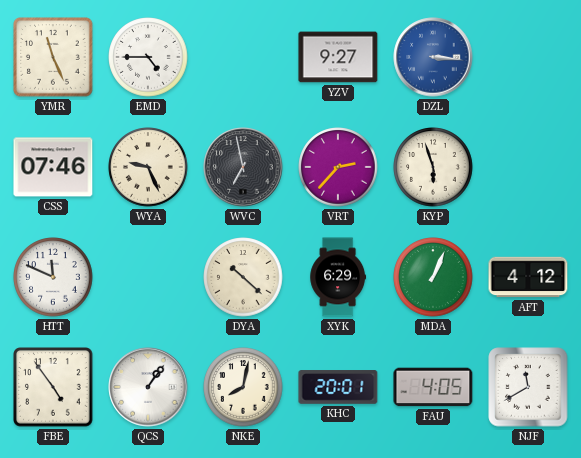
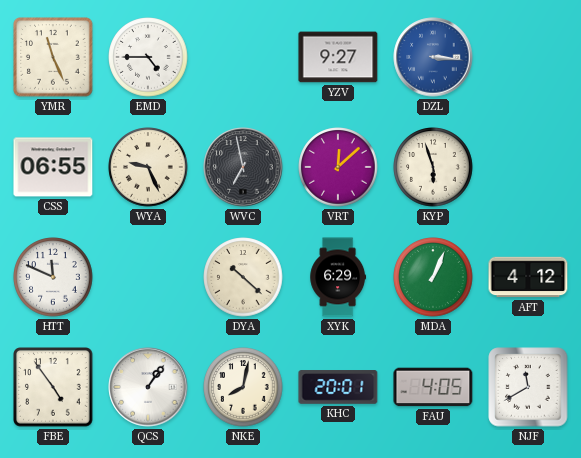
CSS: 07:46 -> 06:55 (53, 167)
VRT: 2:37 -> 12:08 (338, 167)
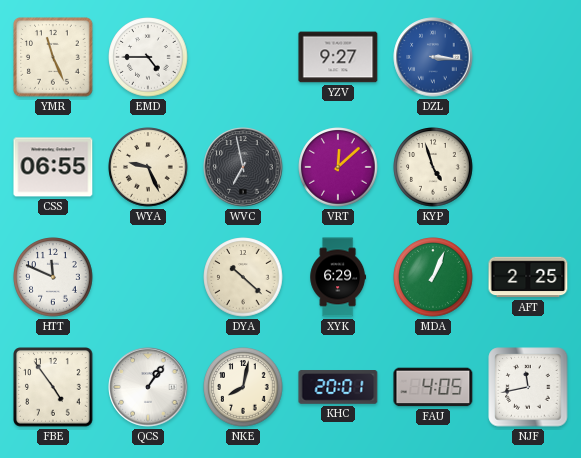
KYP: 5:57 -> 4:57 (433, 167)
AFT: 4:12 -> 2:25 (528, 277)
NJF: 11:40 -> 11:43 (528, 387)
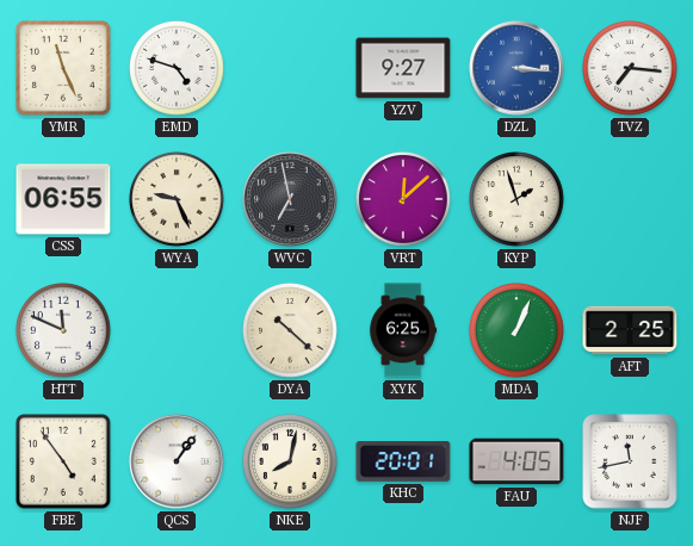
EMD: 4:45 -> 4:48 (177, 68)
TVZ: none -> 7:16 (630, 68)
KYP: 4:57 -> 1:57 (516, 199)
XYK: 6:29 -> 6:25 (403, 330)
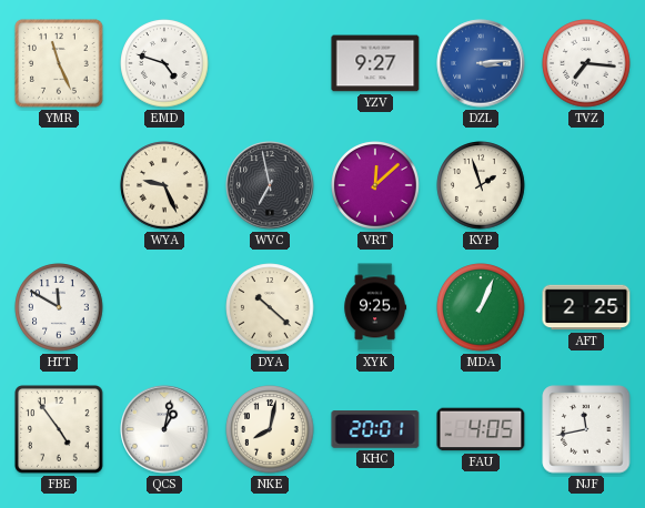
DZL: 3:16 -> 3:14 (481, 63)
CSS: 06:55 -> none (63, 199)
HTT: 11:49 -> 11:50 (59, 307)
XYK: 6:25 -> 9:25 (375, 307)
QCS: 1:06 -> 1:02 (164, 429)
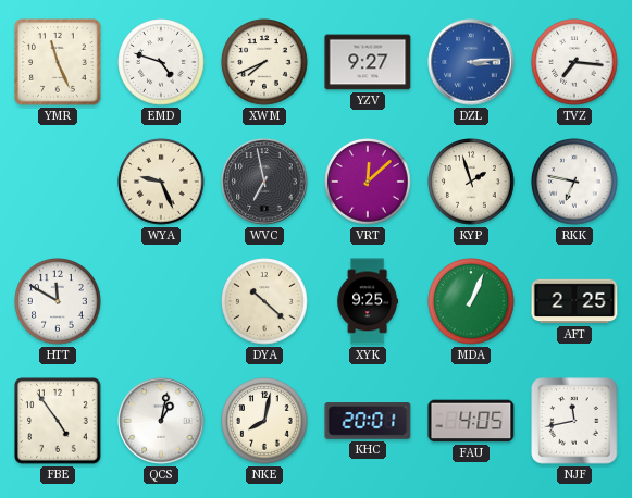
XWM: none -> 7:41 (264, 62)
RKK: none -> 6:47 (574, 182)
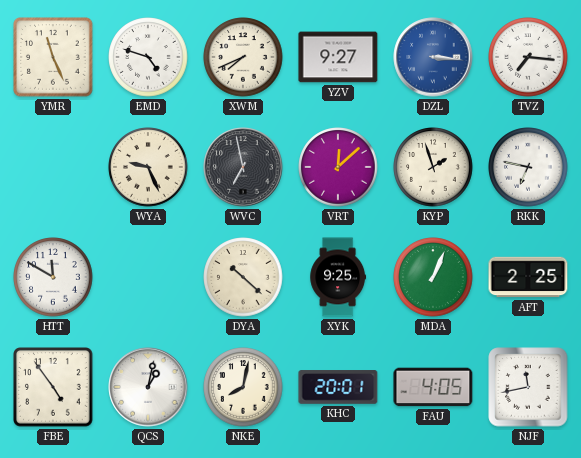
DZL: 3:14 -> 3:16 (433, 57)
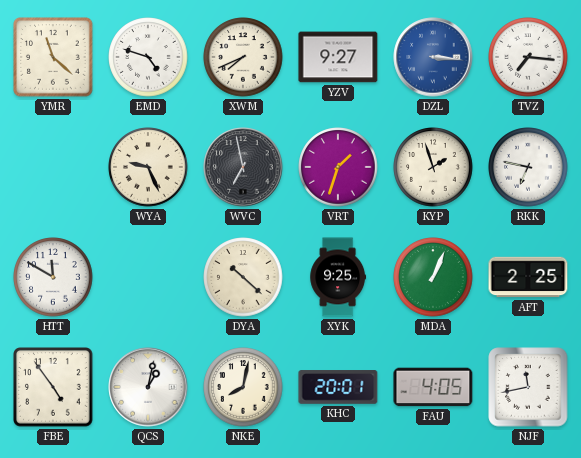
YMR: 11:26 -> 11:22 (53, 57)
VRT: 12:08 -> 1:33 (338, 167)
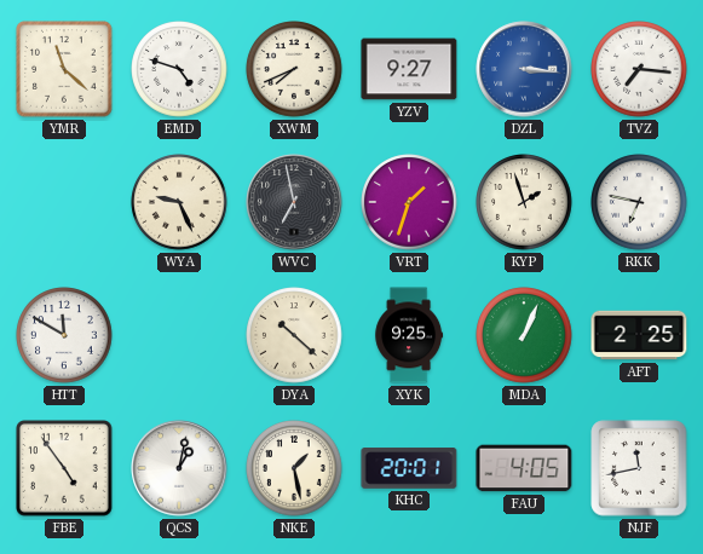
NKE: 8:02 -> 1:28 (294, 468)
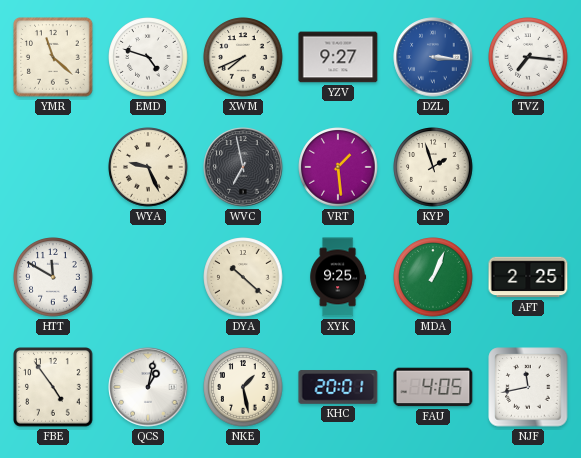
VRT: 1:33 -> 1:29 (338, 167)
RKK: 6:47 -> none (639, 202)
